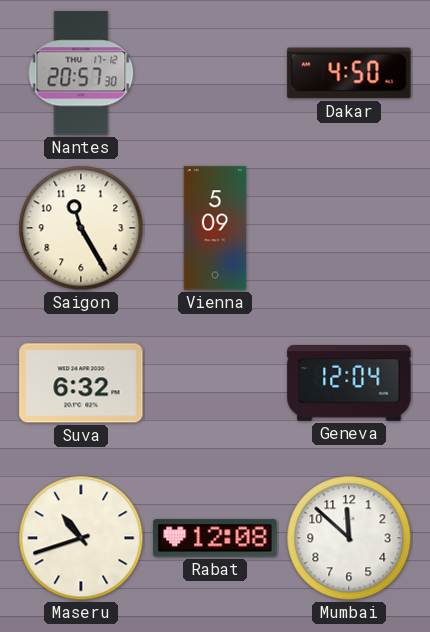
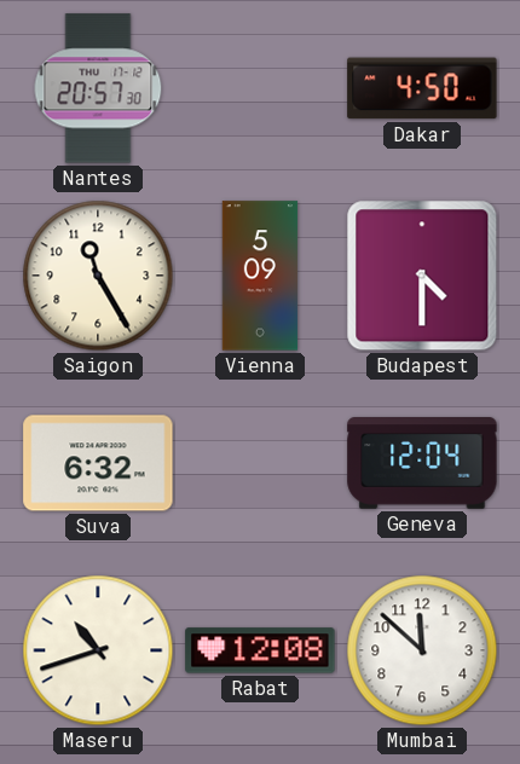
Budapest: none -> 4:30 (422, 276)
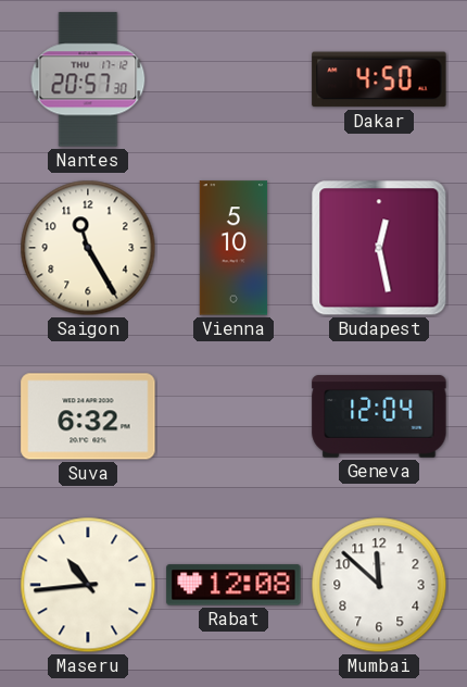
Vienna: 5:09 -> 5:10 (233, 248)
Budapest: 4:30 -> 12:28 (379, 248)
Maseru: 10:42 -> 10:44 (88, 585)
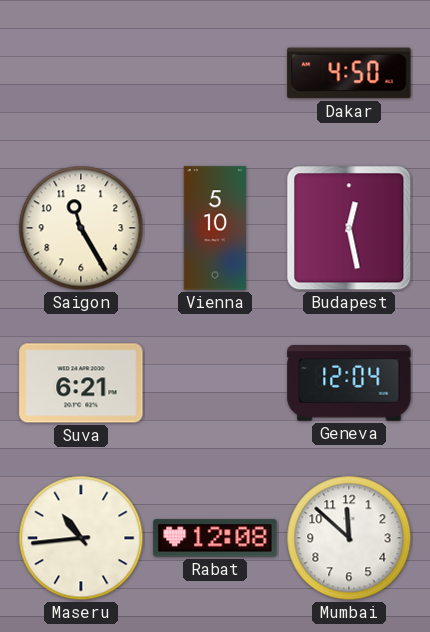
Nantes: 20:57 -> none (88, 79)
Suva: 6:32 -> 6:21 (81, 383)
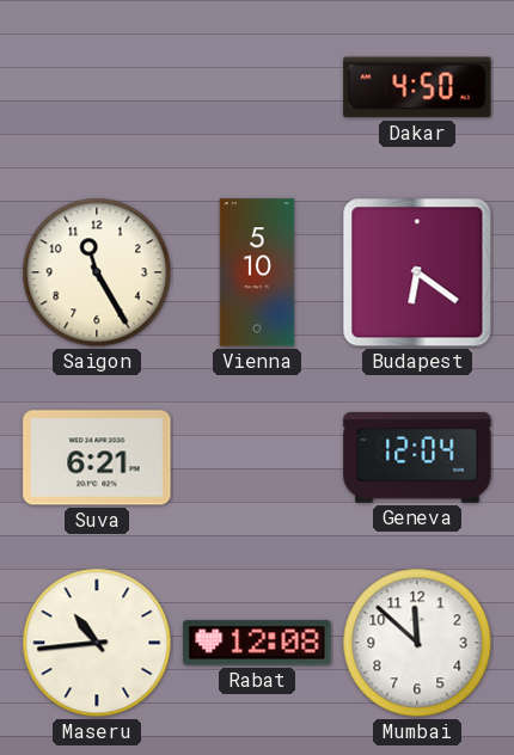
Budapest: 12:28 -> 6:21 (417, 272)
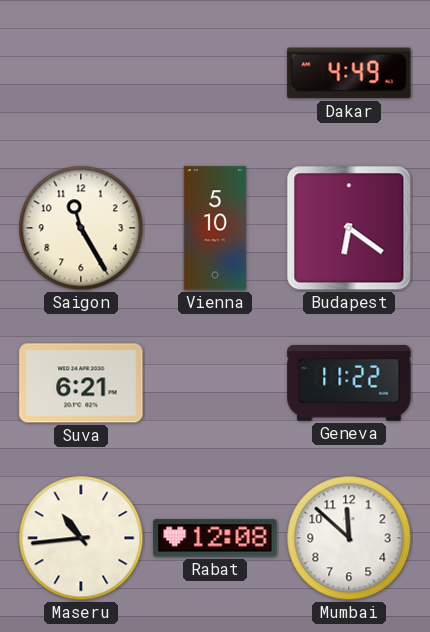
Dakar: 4:50 -> 4:49 (349, 73)
Geneva: 12:04 -> 11:22 (349, 383)
